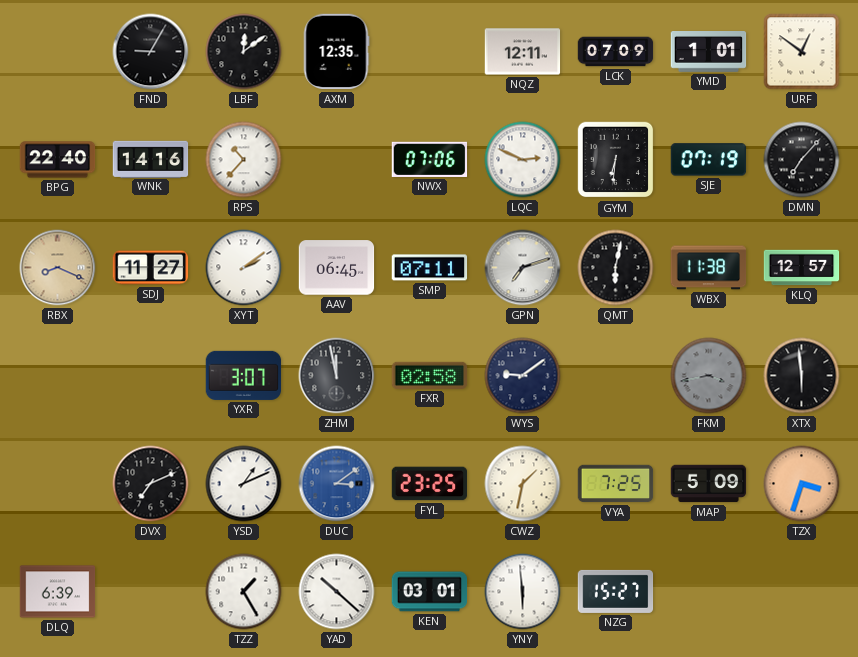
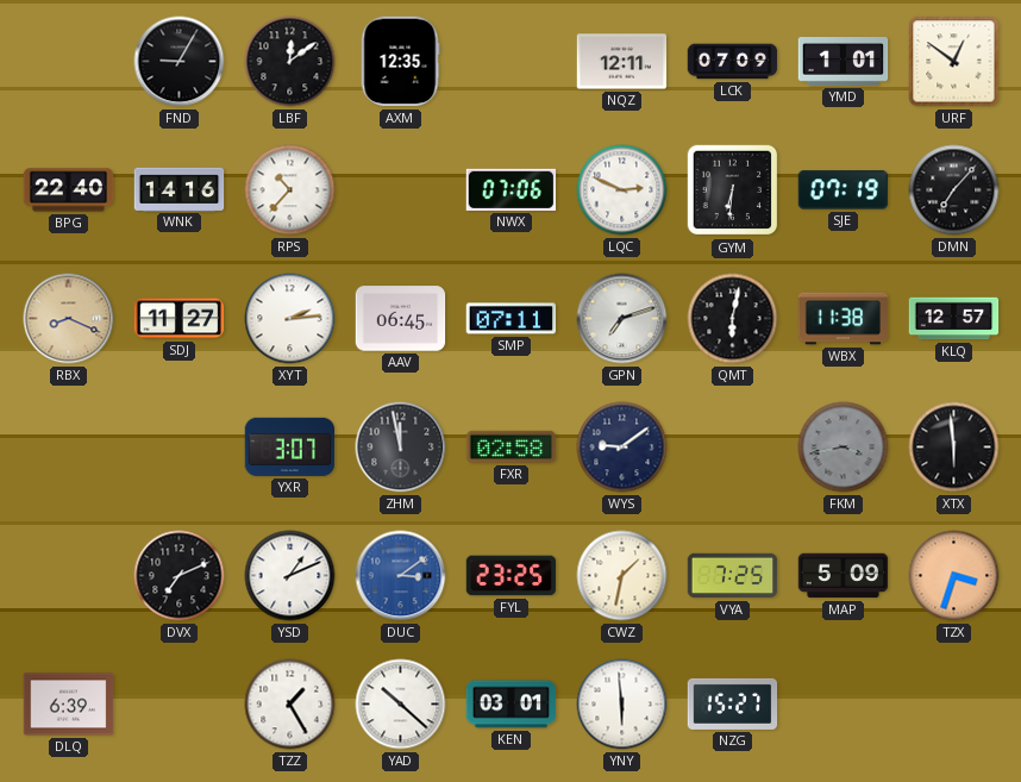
XYT: 2:09 -> 2:14 (290, 319)
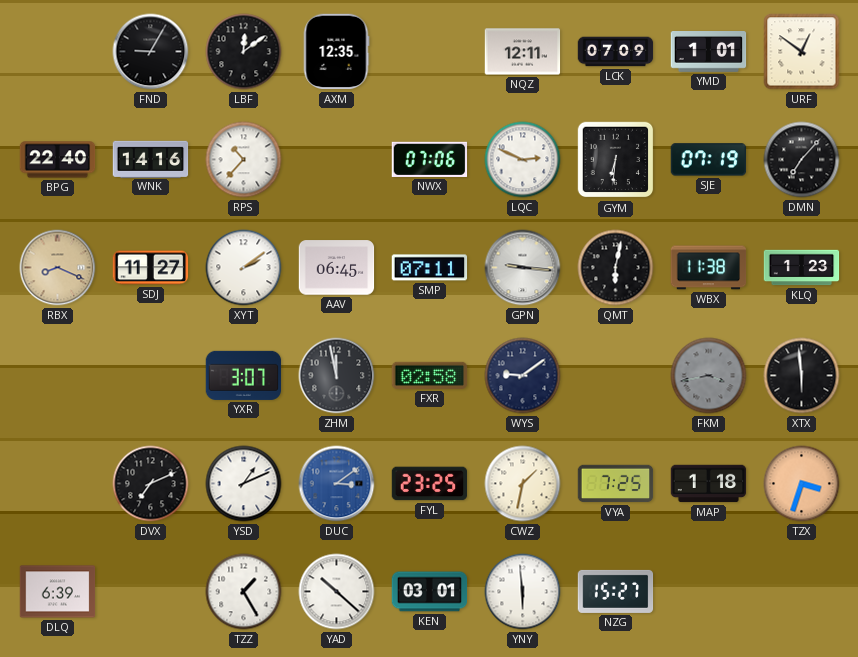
XYT: 2:14 -> 2:09 (244, 268)
GPN: 7:12 -> 9:16 (523, 268)
KLQ: 12:57 -> 1:23 (802, 268)
MAP: 5:09 -> 1:18 (709, 484)
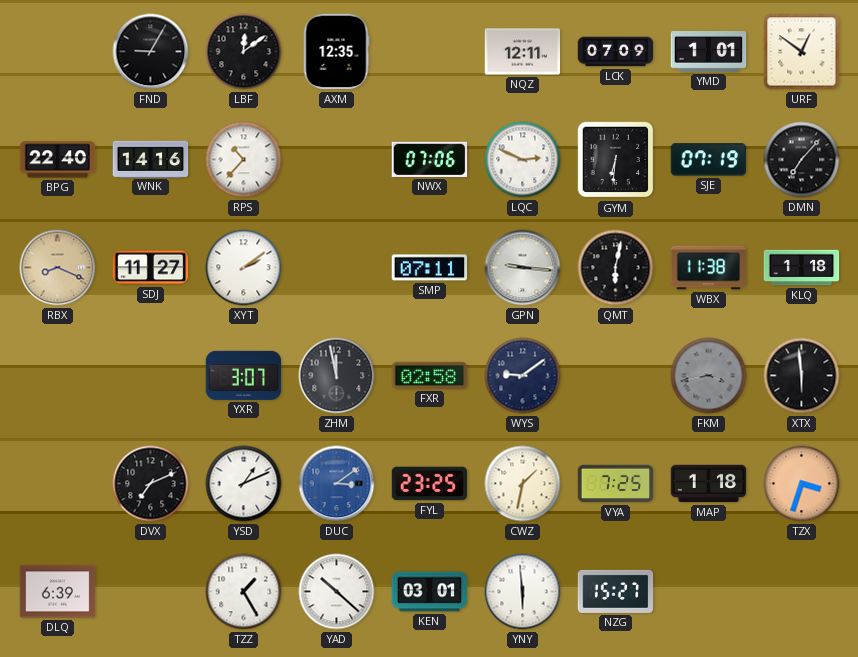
AAV: 06:45 -> none (337, 268)
KLQ: 1:23 -> 1:18 (802, 268)
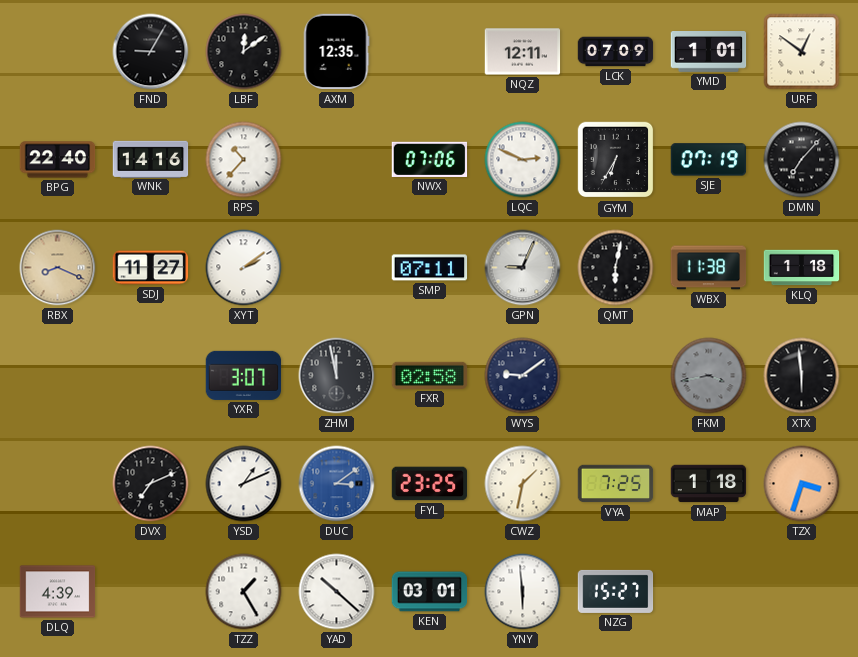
GYM: 6:31 -> 6:35 (616, 160)
GPN: 9:16 -> 9:04 (523, 268)
DLQ: 6:39 -> 4:39 (58, 592)
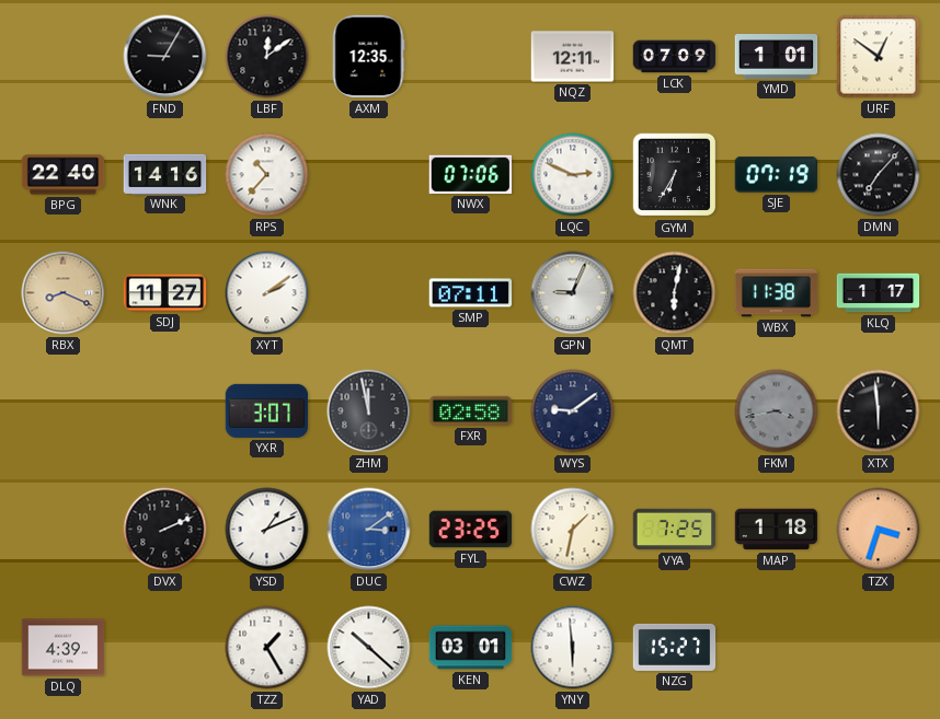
KLQ: 1:18 -> 1:17 (879, 293)
DVX: 7:11 -> 2:11 (165, 530)
